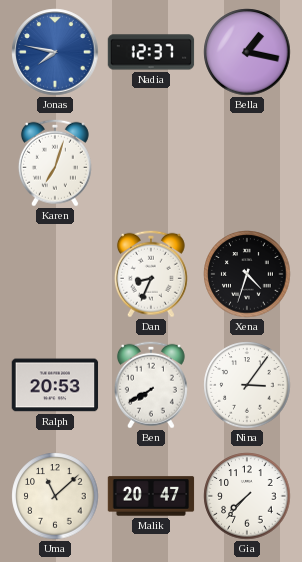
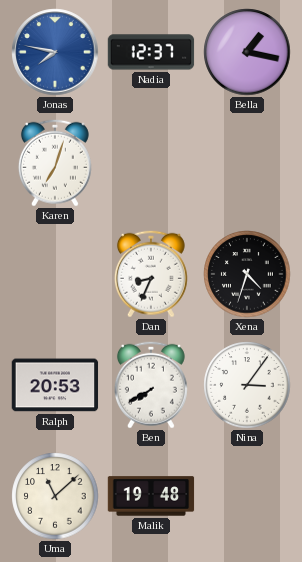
Malik: 20:47 -> 19:48 (151, 496)
Gia: 7:37 -> none (247, 496)
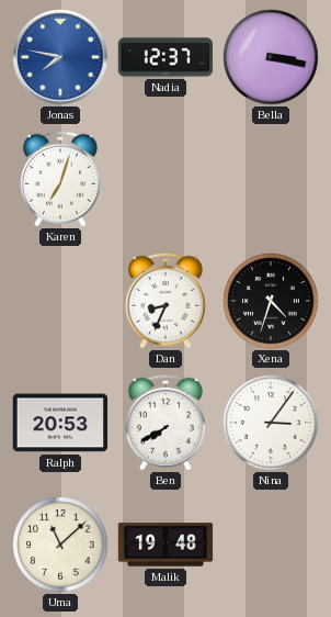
Bella: 1:17 -> 3:17 (271, 57)
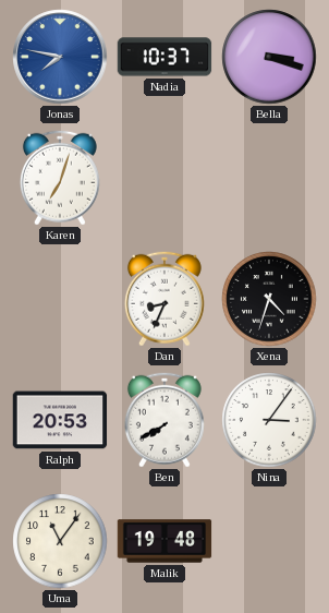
Nadia: 12:37 -> 10:37 (164, 57)
Bella: 3:17 -> 3:18 (269, 57)
Uma: 11:08 -> 11:06 (60, 541)
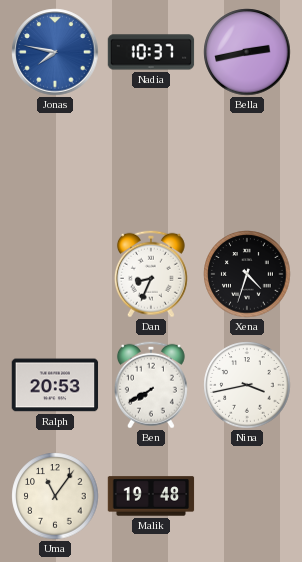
Bella: 3:18 -> 2:43 (247, 52)
Karen: 7:03 -> none (60, 178)
Nina: 3:06 -> 3:43 (247, 385)
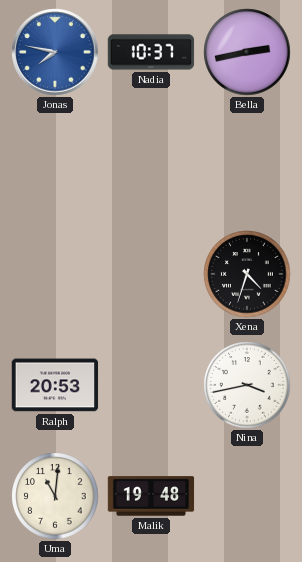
Dan: 8:34 -> none (151, 274)
Ben: 7:40 -> none (151, 385)
Uma: 11:06 -> 11:01 (55, 496)
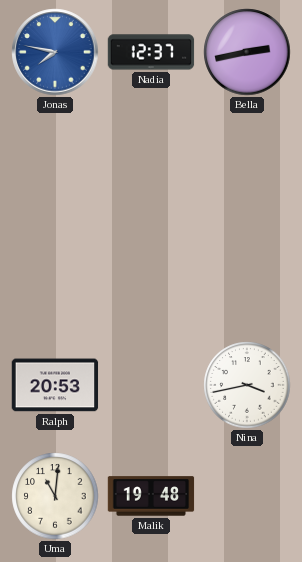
Nadia: 10:37 -> 12:37 (151, 52)
Xena: 4:33 -> none (247, 274)
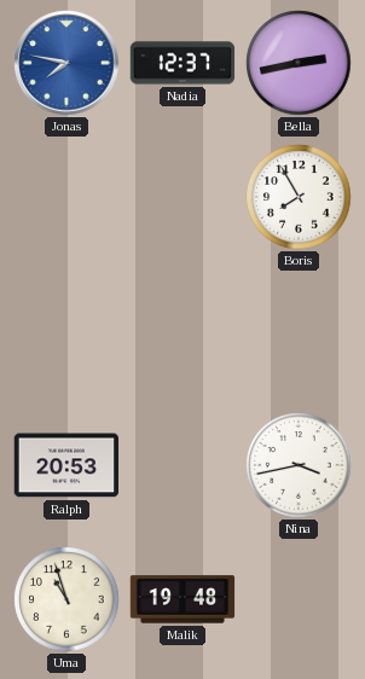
Boris: none -> 7:55 (299, 197)
Uma: 11:01 -> 10:57 (66, 599)
